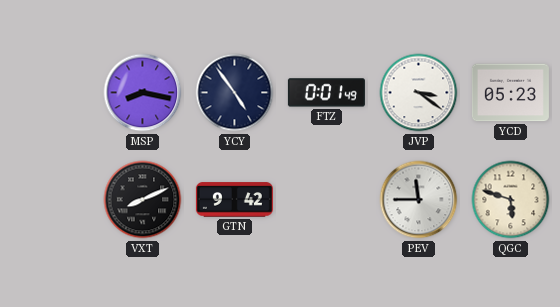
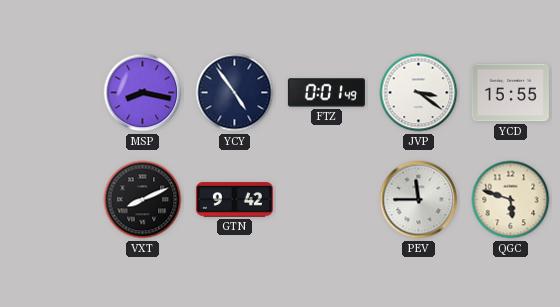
YCD: 05:23 -> 15:55 (510, 93)
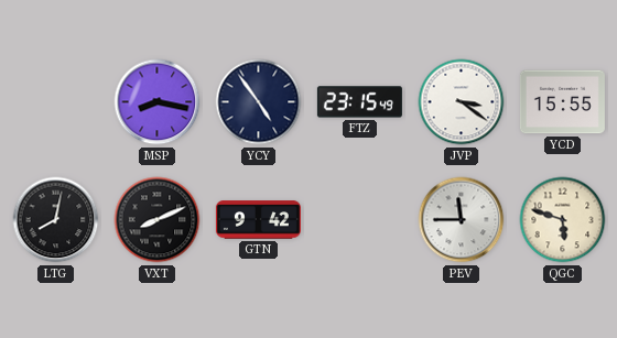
FTZ: 0:01 -> 23:15 (359, 102)
LTG: none -> 8:02 (56, 220)
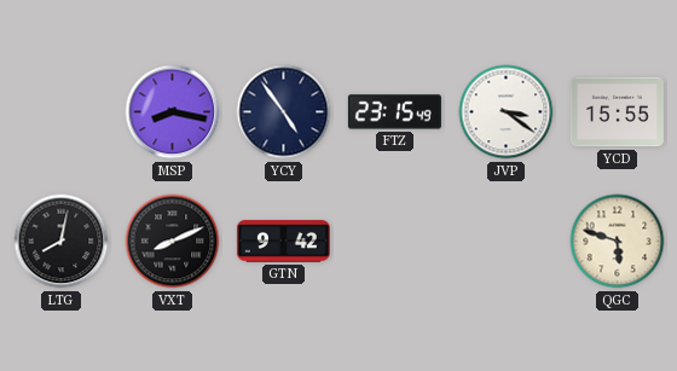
PEV: 11:45 -> none (462, 220)
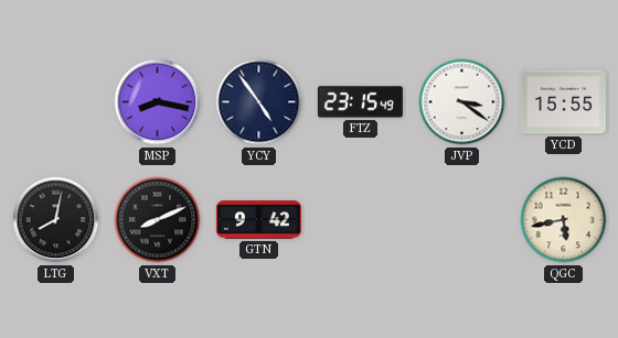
QGC: 5:48 -> 5:43 (564, 220)
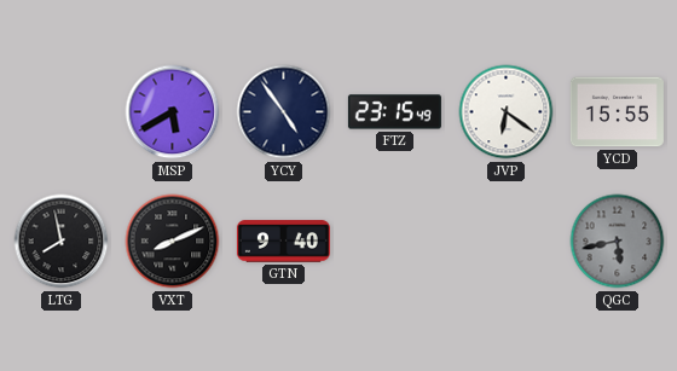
MSP: 8:17 -> 5:40 (173, 112)
JVP: 3:21 -> 6:21 (507, 112)
LTG: 8:02 -> 7:58 (62, 242)
GTN: 9:42 -> 9:40 (283, 242)
QGC dial: cream -> grey (618, 242)
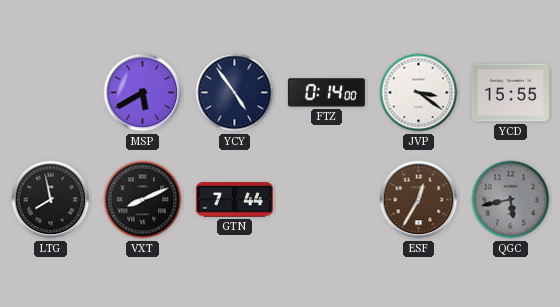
FTZ: 23:15 -> 0:14 (326, 93)
JVP: 6:21 -> 3:21 (419, 93)
GTN: 9:40 -> 7:44 (234, 200)
ESF: none -> 12:35 (419, 200)
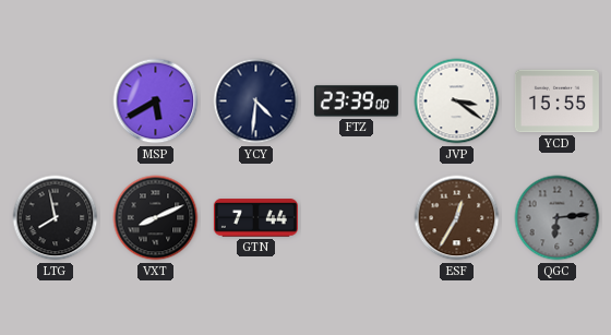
YCY: 4:54 -> 4:31 (256, 101)
FTZ: 0:14 -> 23:39 (356, 101)
QGC: 5:43 -> 6:14 (558, 218)
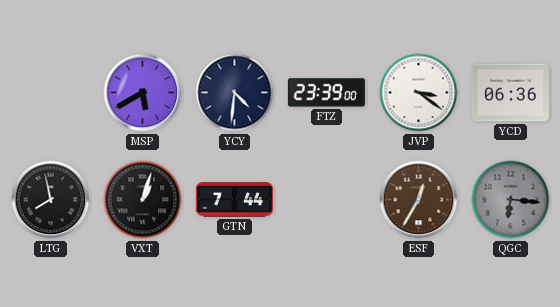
YCD: 15:55 -> 06:36 (510, 93)
VXT: 8:11 -> 1:03 (143, 200)
QGC: 6:14 -> 6:16 (511, 200)
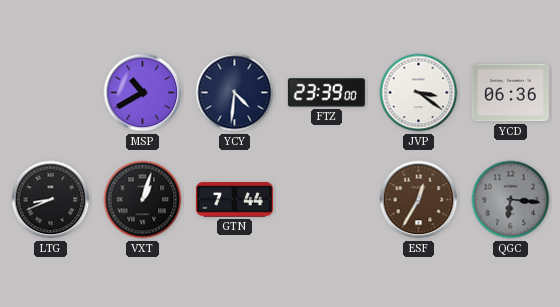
MSP: 5:40 -> 10:40 (143, 93)
LTG: 7:58 -> 8:41 (51, 200)
